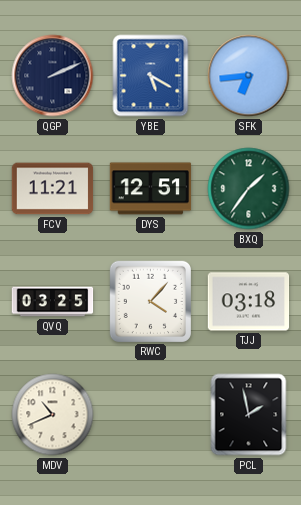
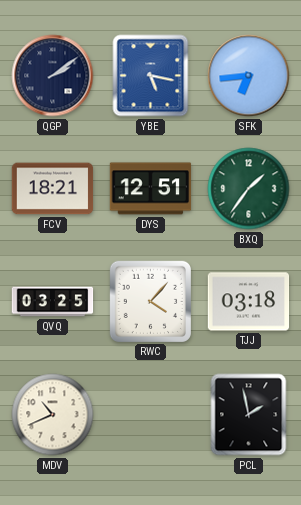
QGP: 2:11 -> 2:09 (53, 76)
YBE: 5:20 -> 5:17 (151, 76)
FCV: 11:21 -> 18:21 (53, 189)
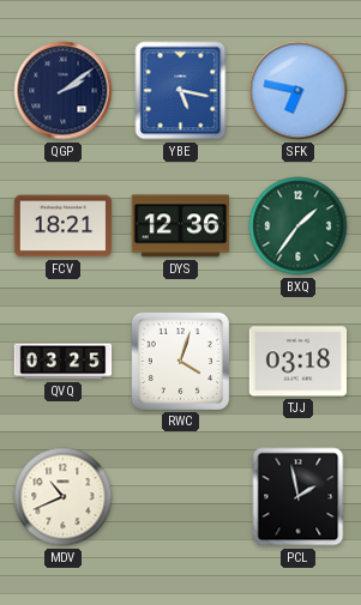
SFK: 6:44 -> 6:47 (299, 91)
DYS: 12:51 -> 12:36 (181, 226)
RWC: 4:07 -> 4:03 (180, 361)
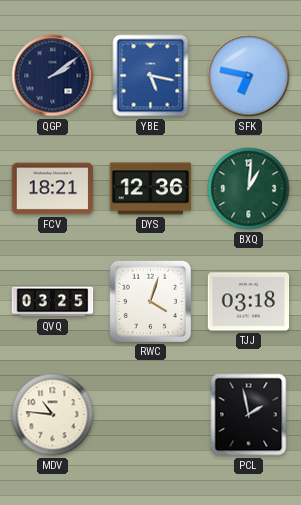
BXQ: 1:36 -> 1:01 (249, 189)
MDV: 10:41 -> 10:46 (53, 415)
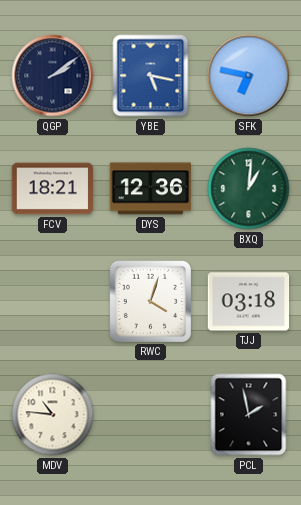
QVQ: 03:25 -> none (53, 302)
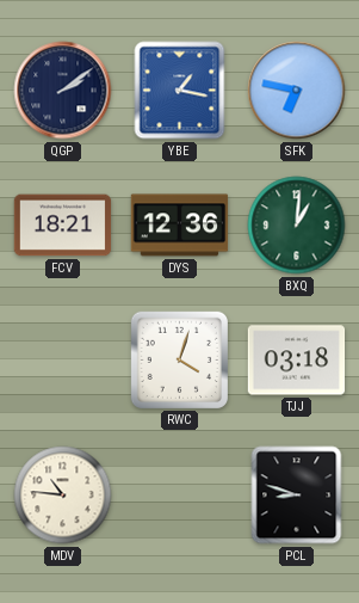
YBE: 5:17 -> 1:17 (180, 91)
PCL: 1:58 -> 8:48 (297, 496)
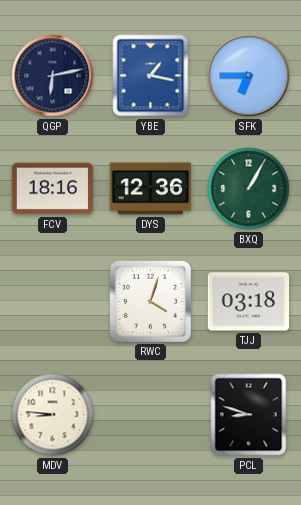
QGP: 2:09 -> 6:13 (53, 76)
SFK: 6:47 -> 6:45 (249, 76)
FCV: 18:21 -> 18:16 (53, 189)
BXQ: 1:01 -> 1:05 (249, 189)
MDV: 10:46 -> 8:46 (53, 415)
